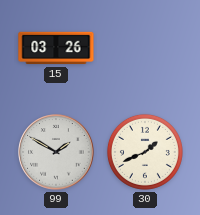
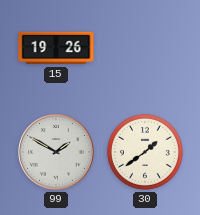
15: 03:26 -> 19:26 (56, 48)
30: 1:41 -> 1:39 (145, 152)
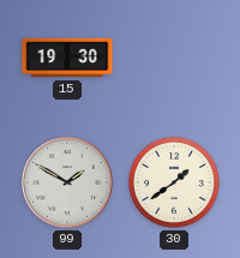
15: 19:26 -> 19:30 (67, 58)
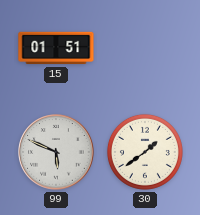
15: 19:30 -> 01:51 (56, 48)
99: 1:50 -> 5:49 (56, 152)
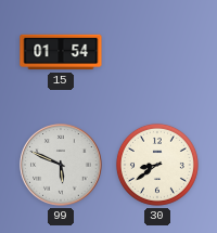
15: 01:51 -> 01:54 (61, 52)
30: 1:39 -> 8:39 (157, 165)
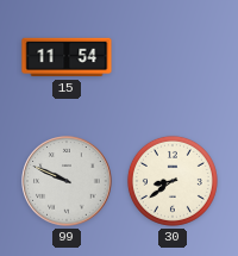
15: 01:54 -> 11:54 (67, 57)
99: 5:49 -> 9:49 (67, 181)
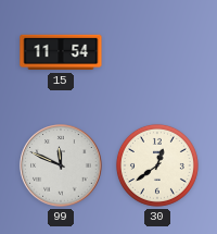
99: 9:49 -> 11:49 (61, 165)
30: 8:39 -> 12:39 (157, 165)
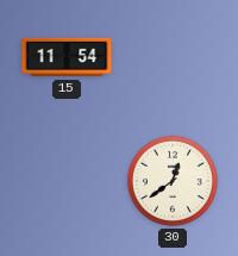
99: 11:49 -> none (61, 165)
